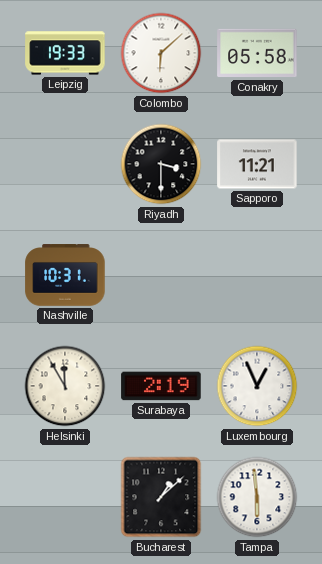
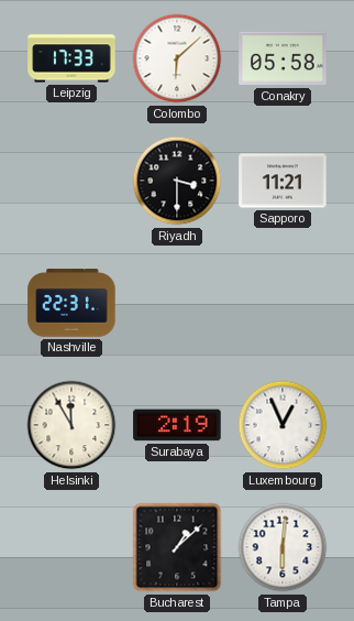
Leipzig: 19:33 -> 17:33 (71, 58)
Nashville: 10:31 -> 22:31 (71, 303)
Tampa: 5:59 -> 6:01 (283, 547)
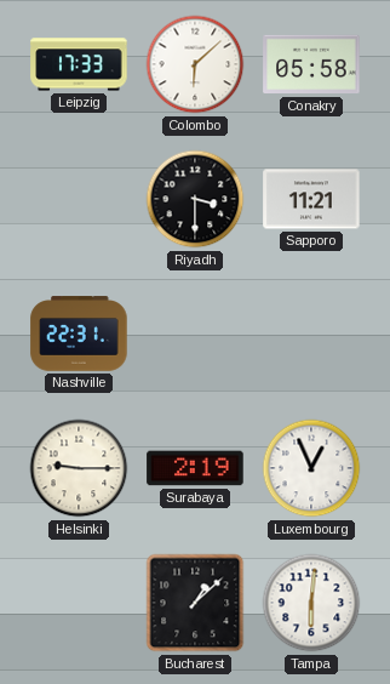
Helsinki: 11:55 -> 9:15 (79, 468)
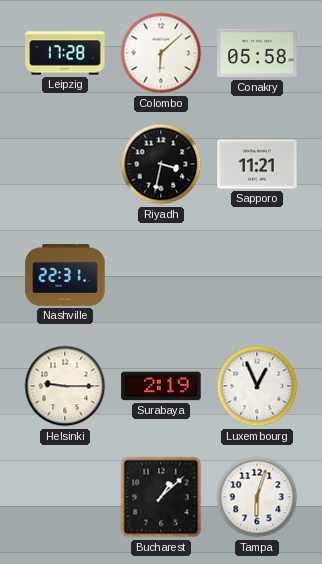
Leipzig: 17:33 -> 17:28 (65, 53)
Riyadh: 3:30 -> 3:32 (161, 164)
Tampa: 6:01 -> 6:03 (257, 497)
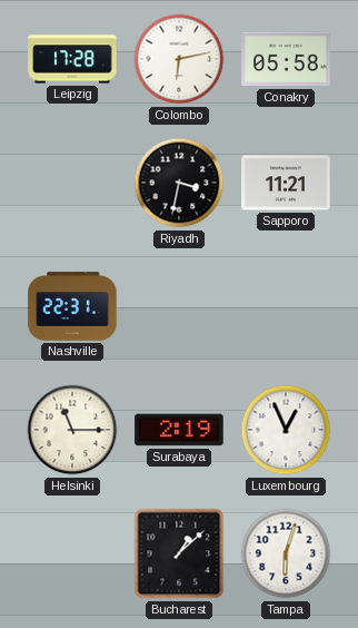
Colombo: 6:08 -> 6:13 (179, 59)
Helsinki: 9:15 -> 11:15 (72, 430)
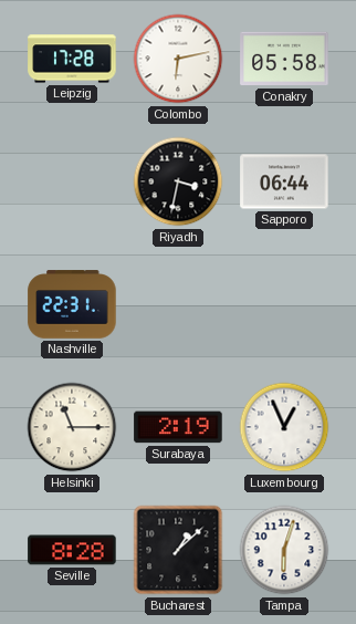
Sapporo: 11:21 -> 06:44 (284, 181)
Seville: none -> 8:28 (72, 550)
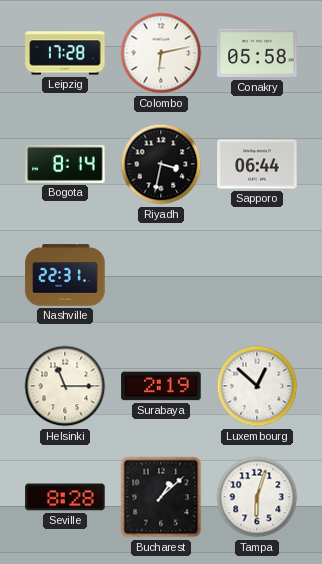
Bogota: none -> 8:14 (65, 164)
Luxembourg: 12:56 -> 12:52 (257, 386)
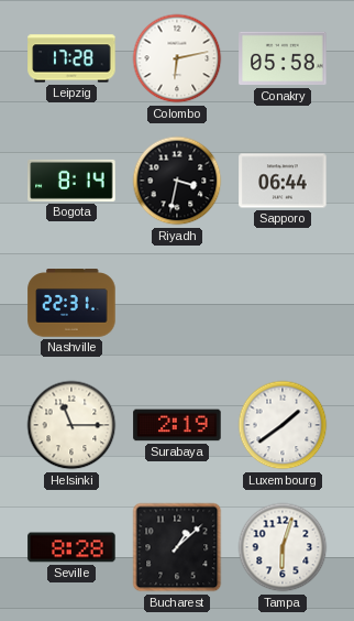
Luxembourg: 12:52 -> 1:39 (283, 425)
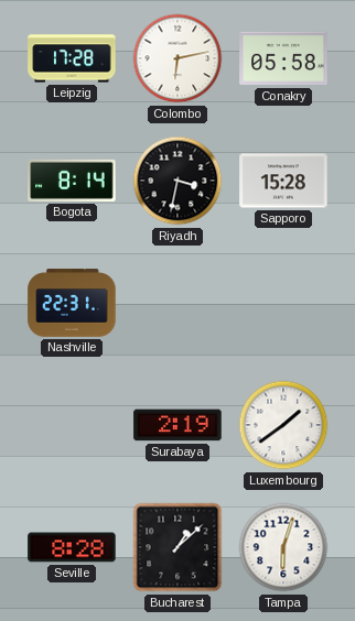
Sapporo: 06:44 -> 15:28 (283, 181)
Helsinki: 11:15 -> none (71, 425)
